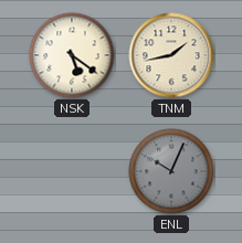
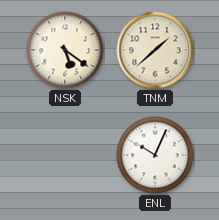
TNM: 1:43 -> 1:38 (155, 50)
ENL dial: grey -> white (155, 155)
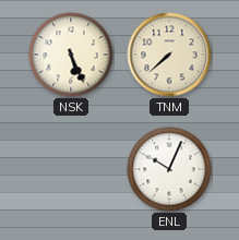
NSK: 5:21 -> 5:26 (71, 55)
TNM: 1:38 -> 7:38 (169, 55)
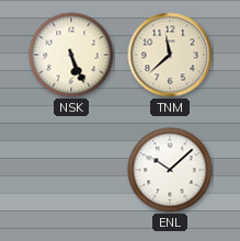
TNM: 7:38 -> 11:38 (170, 55)
ENL: 10:04 -> 10:08 (170, 170)
